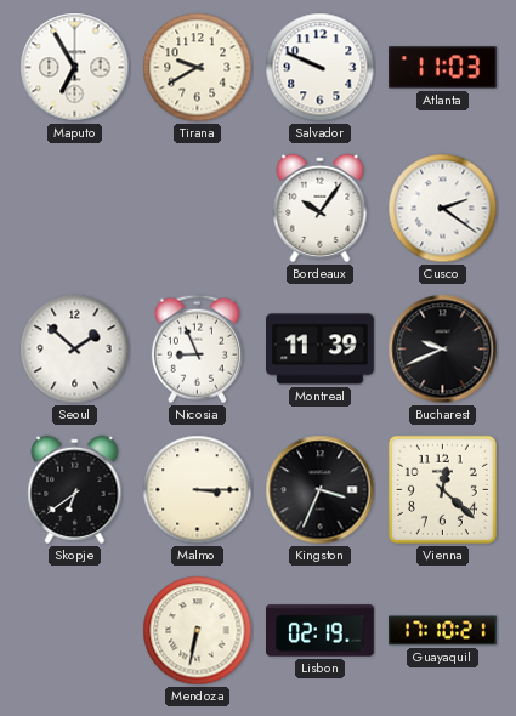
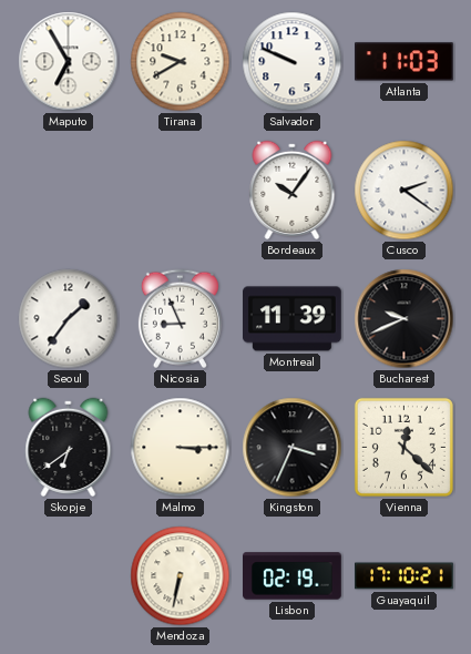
Seoul: 1:52 -> 1:36 (69, 319)
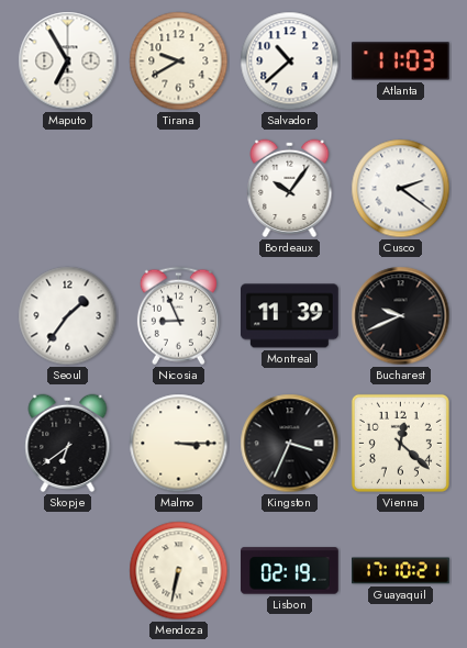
Salvador: 9:49 -> 10:38 (290, 62)
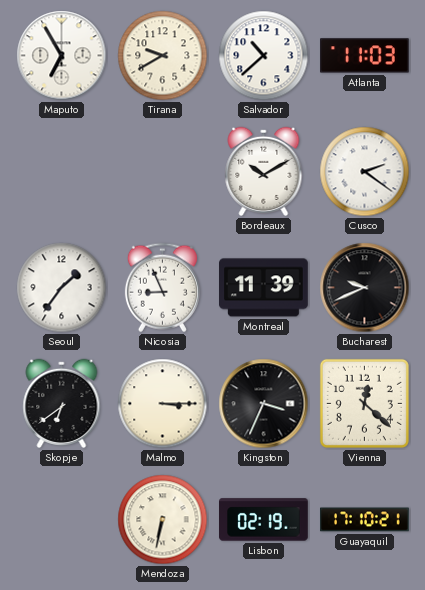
Bordeaux: 10:06 -> 10:10 (264, 171)
